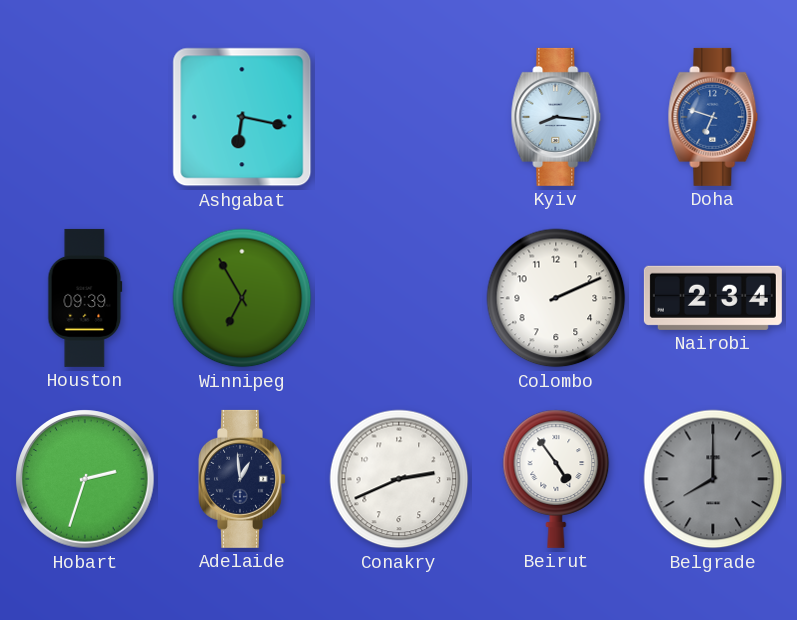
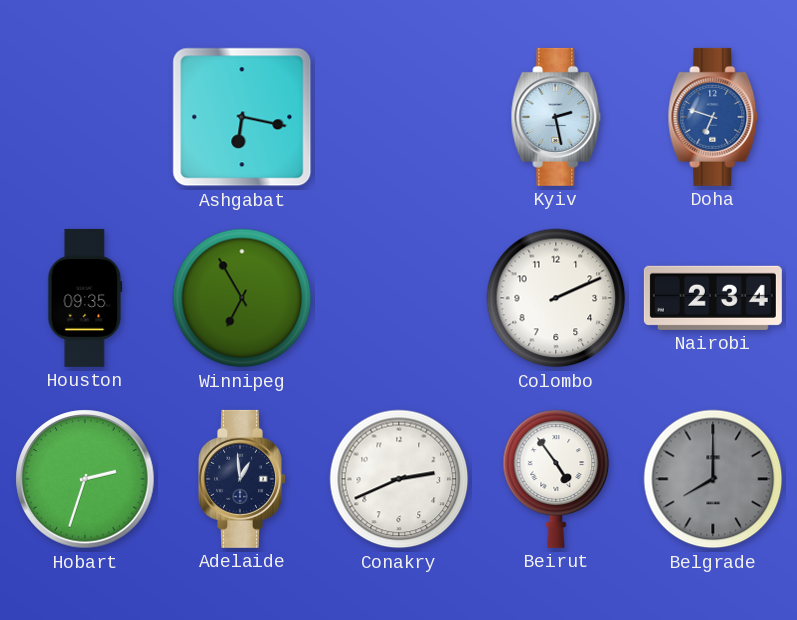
Kyiv: 8:16 -> 2:28 (556, 117)
Houston: 09:39 -> 09:35 (85, 298)
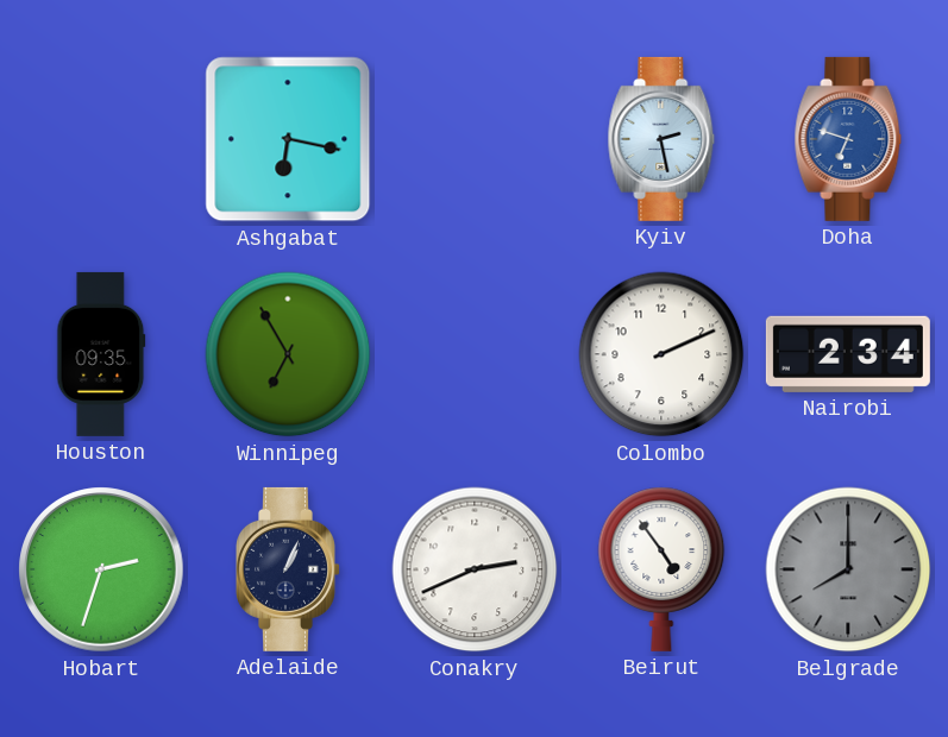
Adelaide: 12:59 -> 1:04 (289, 569)
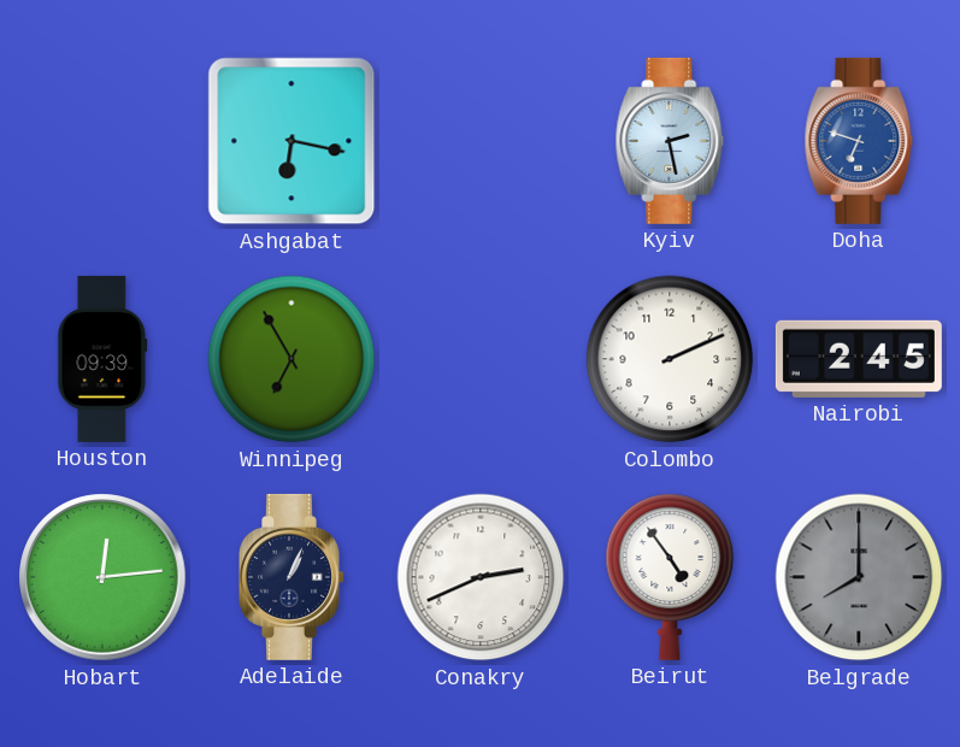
Houston: 09:35 -> 09:39 (102, 359)
Nairobi: 2:34 -> 2:45 (859, 359)
Hobart: 2:33 -> 12:14 (102, 577)
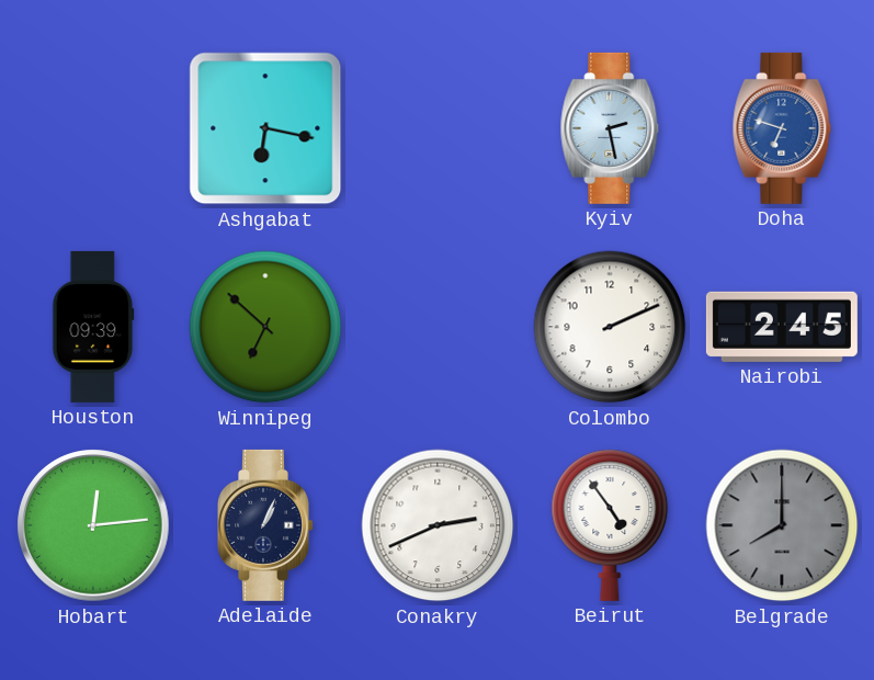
Winnipeg: 6:55 -> 6:52 (265, 327)
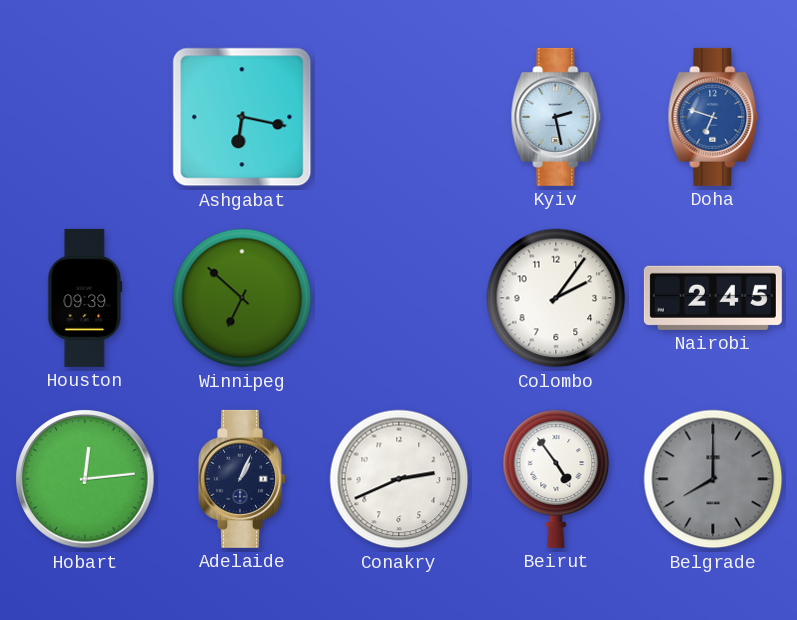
Colombo: 2:11 -> 2:06 (556, 298)
